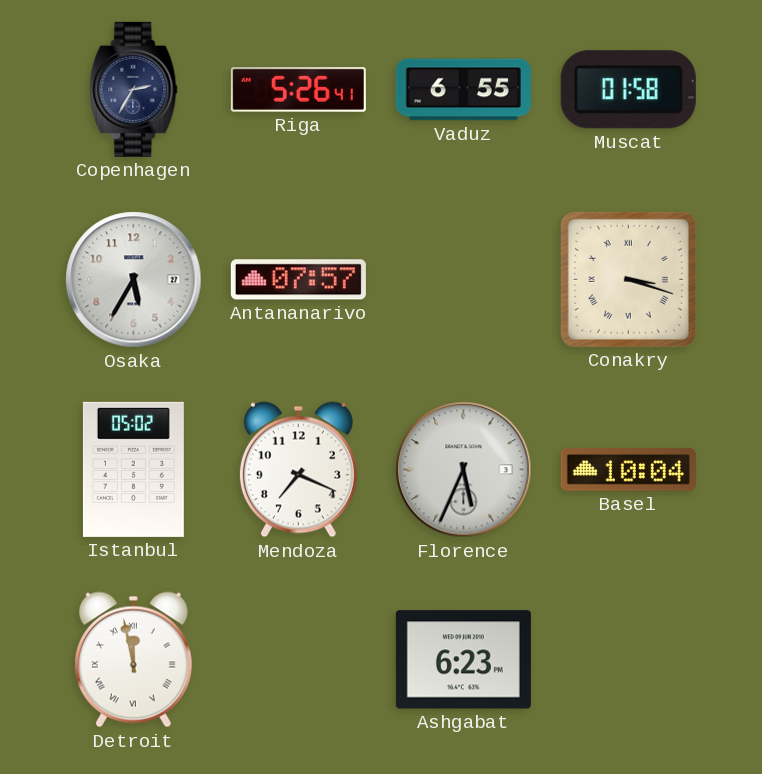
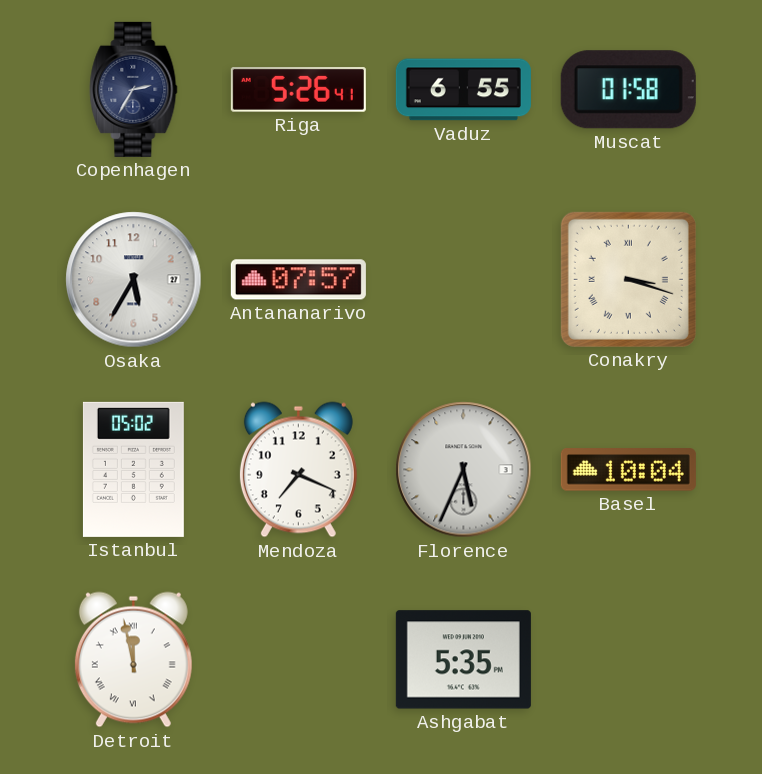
Ashgabat: 6:23 -> 5:35 (463, 660)
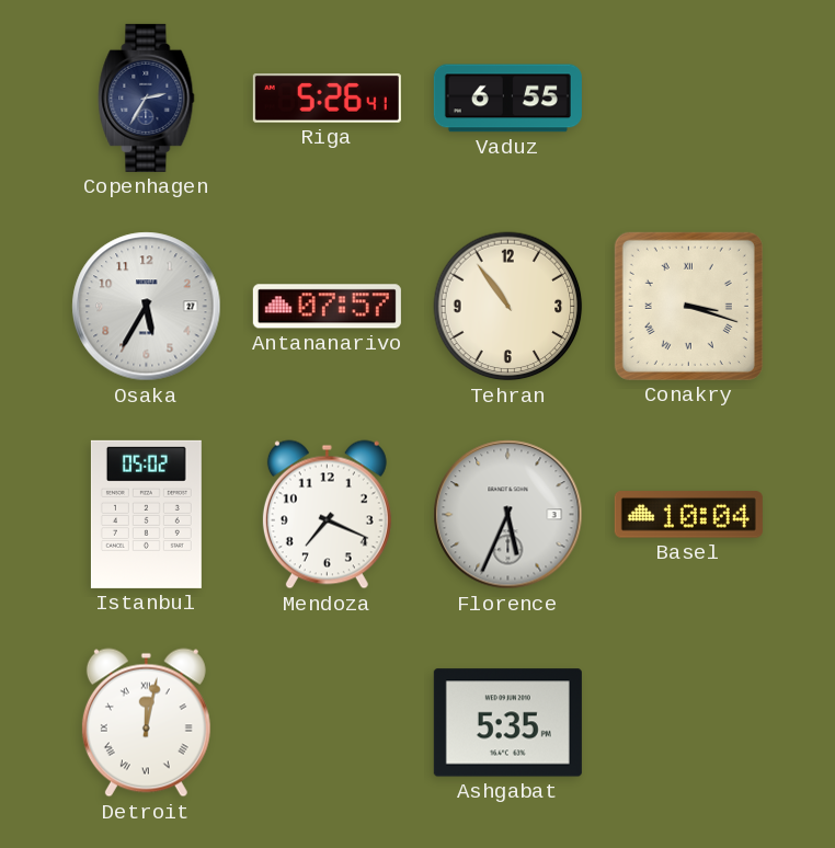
Muscat: 01:58 -> none (628, 90)
Tehran: none -> 10:54 (508, 307)
Detroit: 11:58 -> 12:02 (146, 723)
